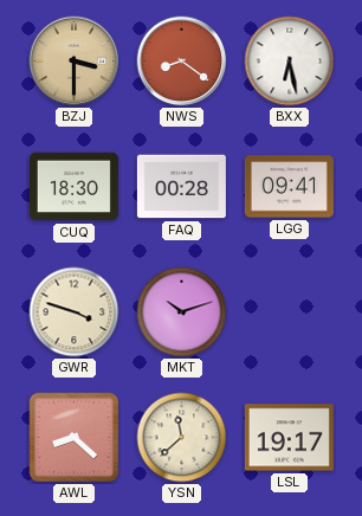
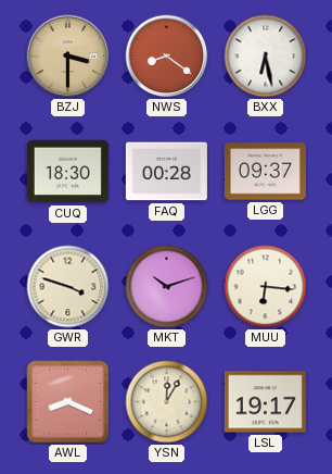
LGG: 09:41 -> 09:37 (265, 172)
MUU: none -> 6:16 (266, 287)
AWL: 8:22 -> 8:19 (68, 402)
YSN: 11:38 -> 12:05 (167, 402)
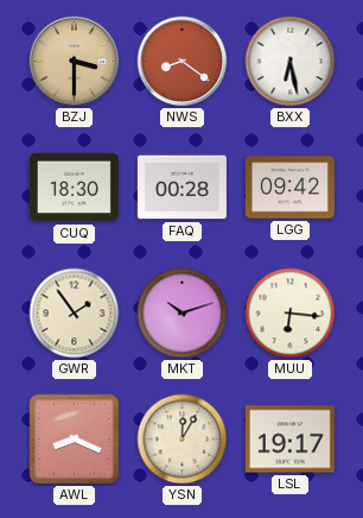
LGG: 09:37 -> 09:42 (289, 188)
GWR: 3:48 -> 1:54 (75, 314)
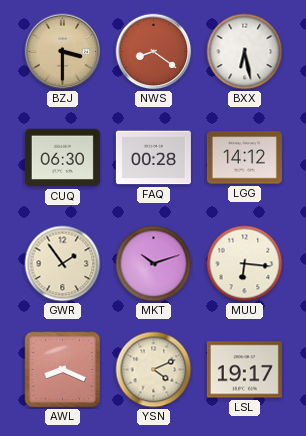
CUQ: 18:30 -> 06:30 (62, 158)
LGG: 09:42 -> 14:12 (244, 158)
YSN: 12:05 -> 4:11 (154, 370)
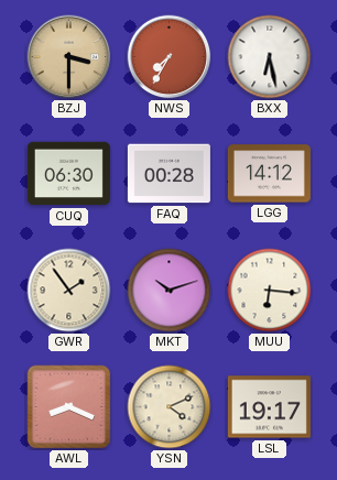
NWS: 8:21 -> 7:35 (170, 57)
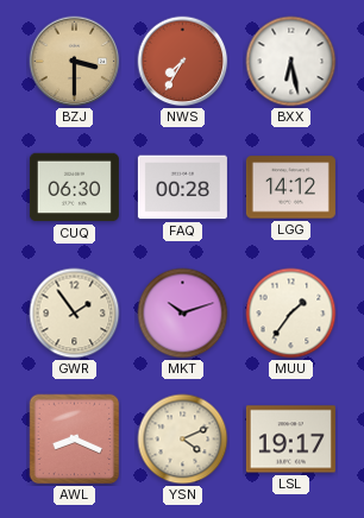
MUU: 6:16 -> 1:36 (291, 314)
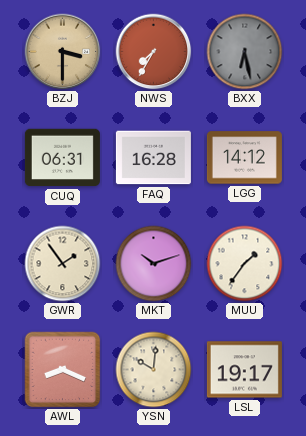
BXX dial: white -> grey (245, 52)
CUQ: 06:30 -> 06:31 (62, 158)
FAQ: 00:28 -> 16:28 (153, 158)
YSN: 4:11 -> 10:01 (154, 370)
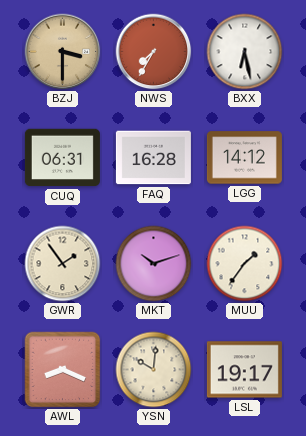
BXX dial: grey -> white (245, 52)
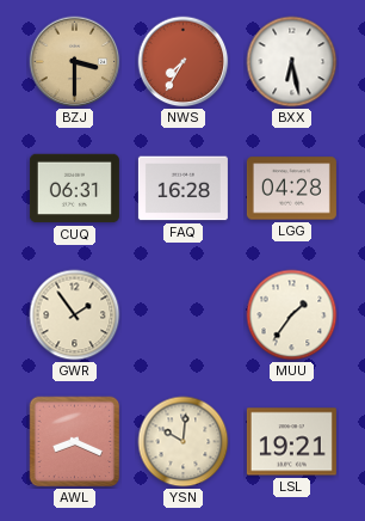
LGG: 14:12 -> 04:28 (291, 189)
MKT: 10:12 -> none (154, 264)
LSL: 19:17 -> 19:21 (291, 442)
